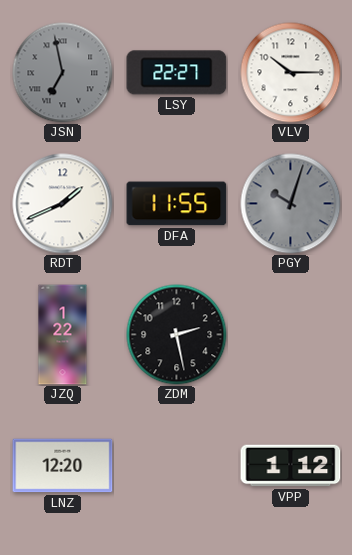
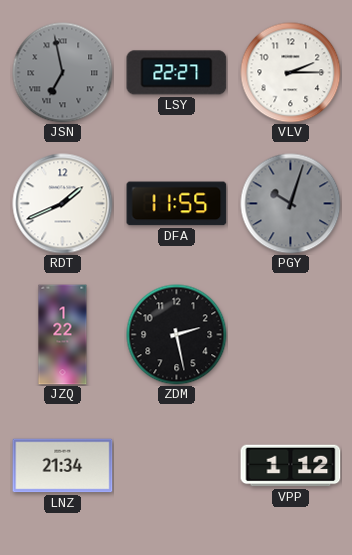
VLV: 10:15 -> 2:15 (291, 73)
LNZ: 12:20 -> 21:34 (63, 466)
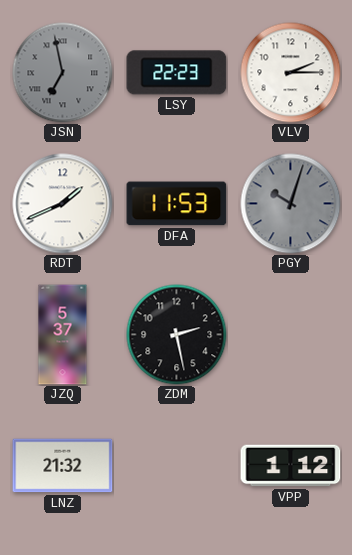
LSY: 22:27 -> 22:23 (177, 73)
DFA: 11:55 -> 11:53 (177, 204)
JZQ: 1:22 -> 5:37 (63, 335)
LNZ: 21:34 -> 21:32 (63, 466)
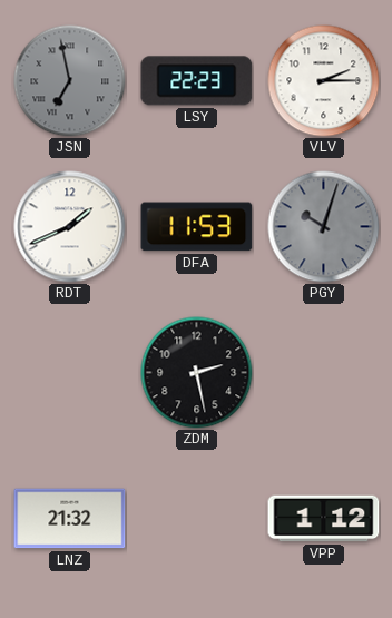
JZQ: 5:37 -> none (63, 335)
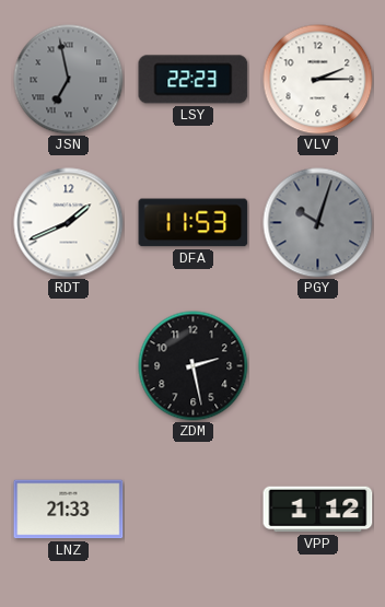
LNZ: 21:32 -> 21:33 (69, 510)
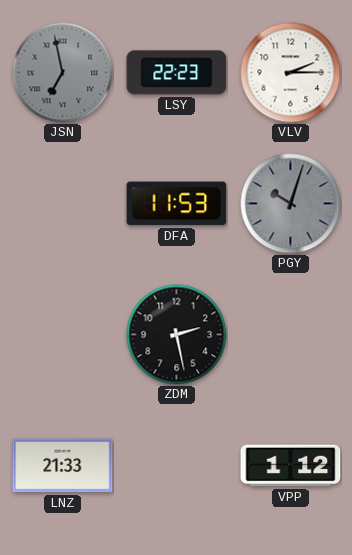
RDT: 1:41 -> none (69, 223)
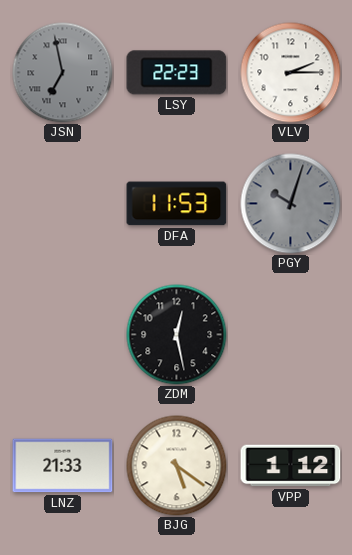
ZDM: 2:28 -> 12:28 (177, 335)
BJG: none -> 5:21 (177, 466)
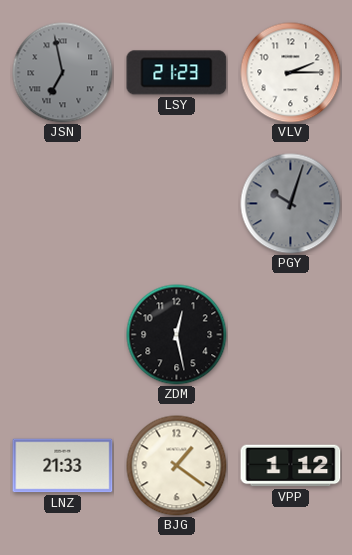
LSY: 22:23 -> 21:23 (177, 73)
DFA: 11:53 -> none (177, 204)
BJG: 5:21 -> 1:21 (177, 466)
